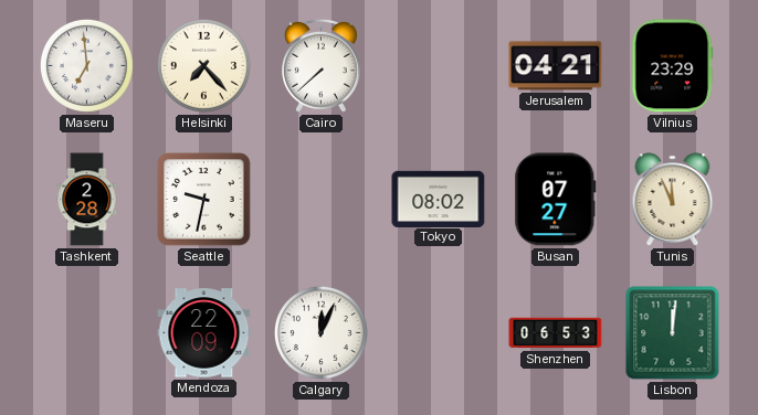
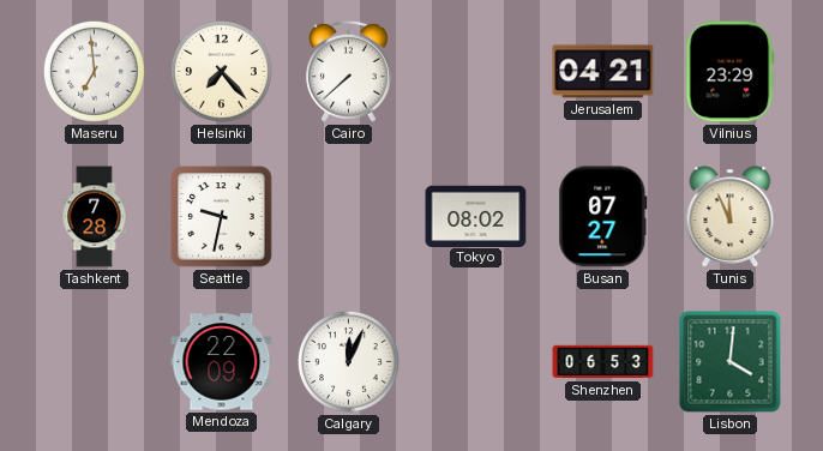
Tashkent: 2:28 -> 7:28 (95, 217)
Lisbon: 12:01 -> 4:01 (731, 362)
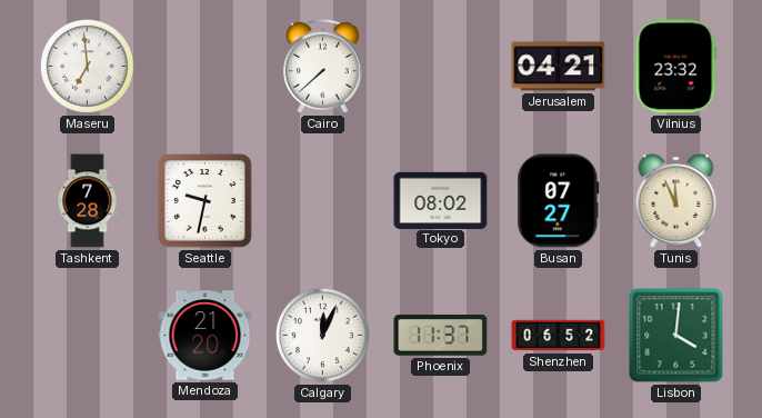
Helsinki: 7:23 -> none (221, 71)
Vilnius: 23:29 -> 23:32 (676, 67)
Mendoza: 22:09 -> 21:20 (205, 336)
Phoenix: none -> 11:37 (441, 336)
Shenzhen: 06:53 -> 06:52 (559, 336)
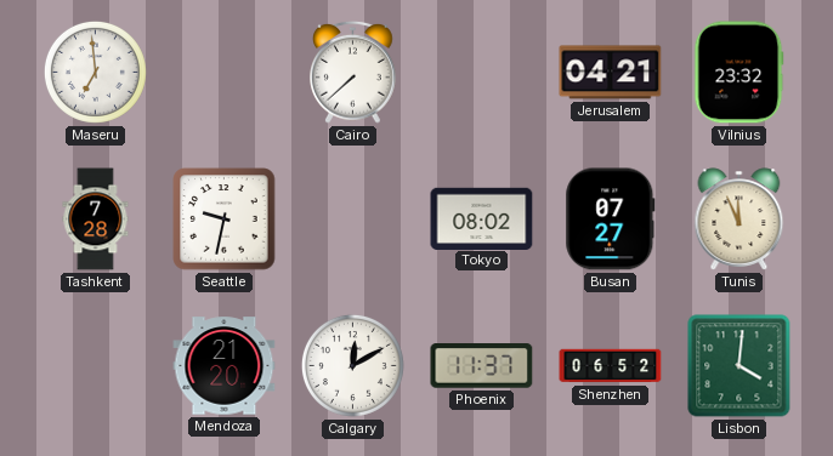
Calgary: 12:04 -> 12:10 (352, 365)
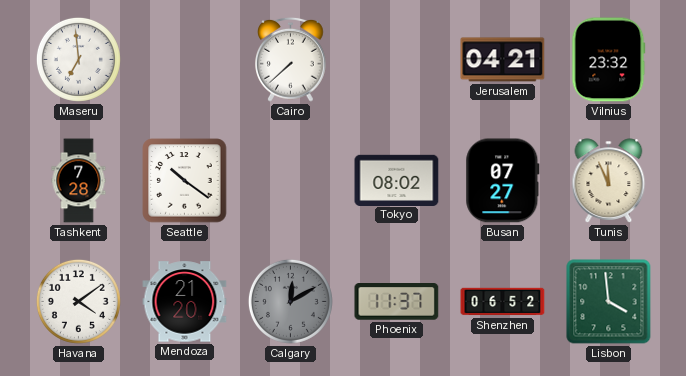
Seattle: 9:32 -> 10:21 (185, 181)
Havana: none -> 4:09 (78, 301)
Calgary dial: white -> grey (290, 301)
Lisbon: 4:01 -> 3:59 (609, 302)
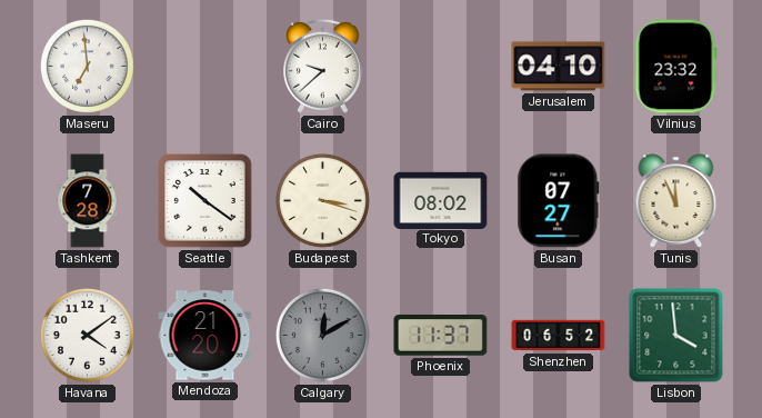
Cairo: 7:38 -> 9:38 (323, 66)
Jerusalem: 04:21 -> 04:10 (559, 67)
Budapest: none -> 3:18 (322, 200)
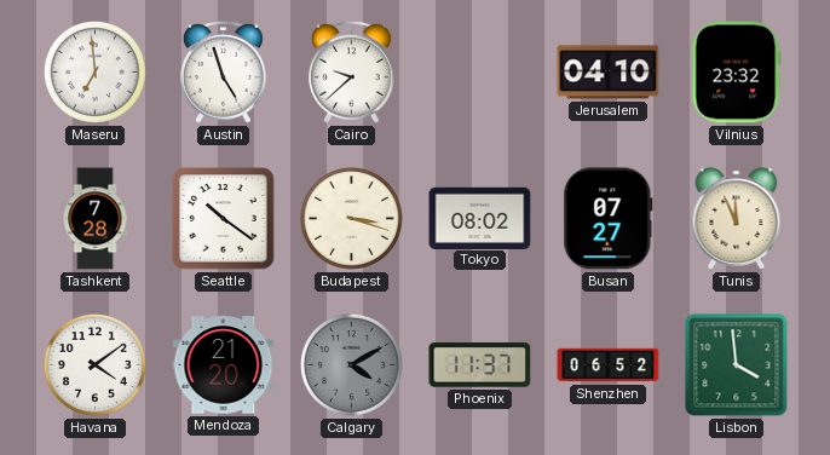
Austin: none -> 4:57 (224, 71)
Calgary: 12:10 -> 4:10 (351, 364)
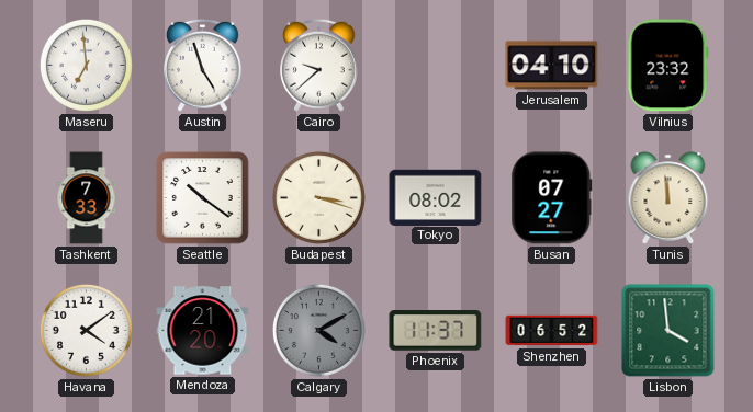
Tashkent: 7:28 -> 7:33 (87, 198)
Tunis: 11:56 -> 11:59 (668, 198)
